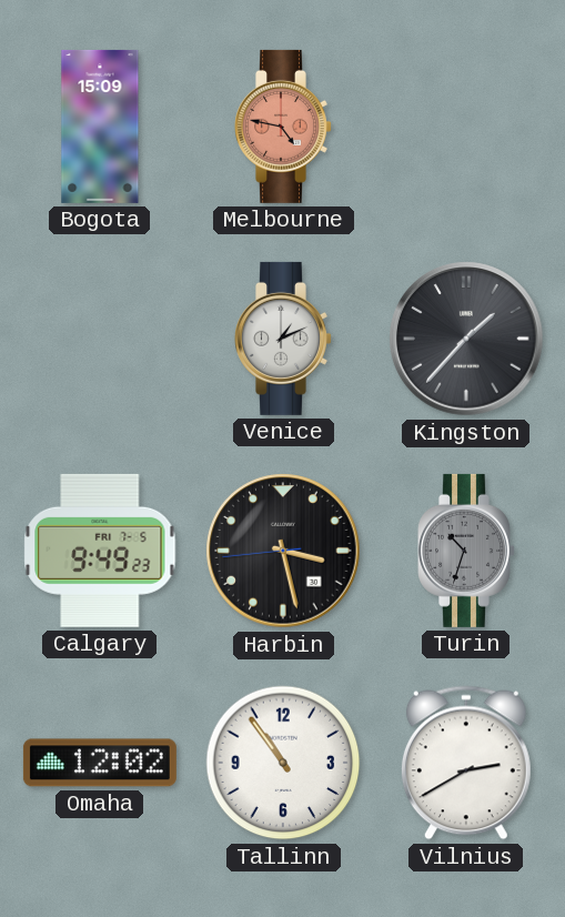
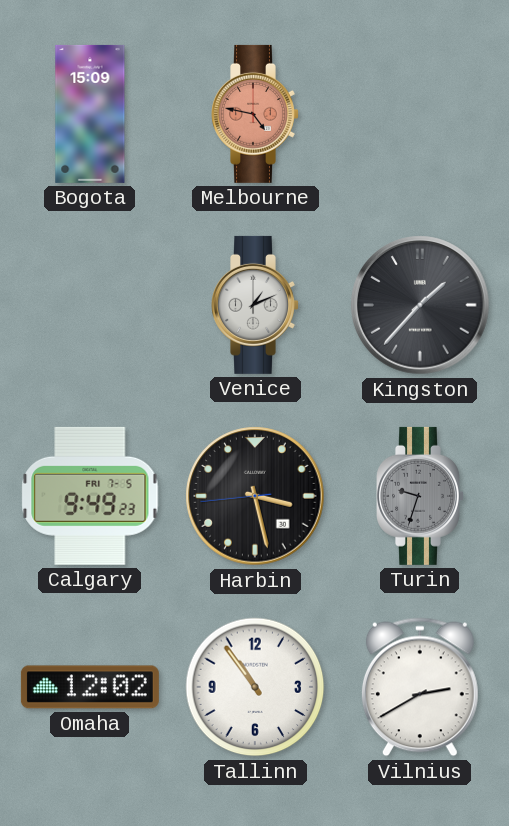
Turin: 10:33 -> 9:33 (421, 496)
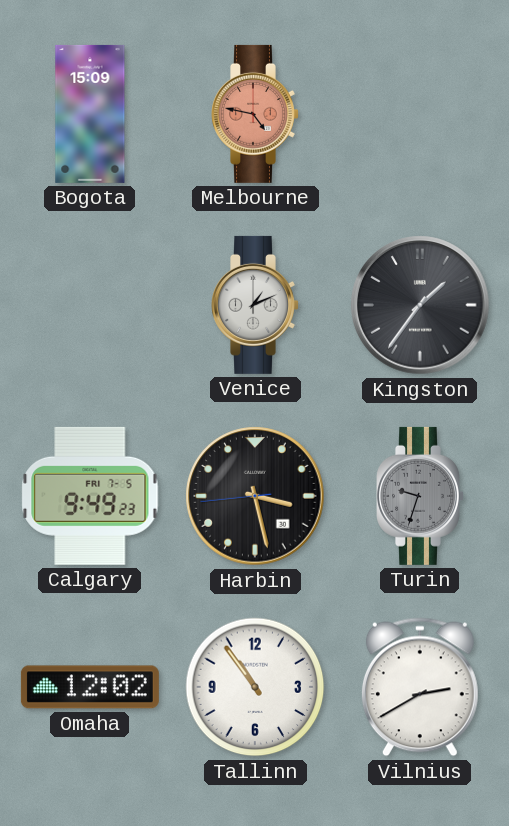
Kingston: 1:37 -> 1:36 (420, 305)
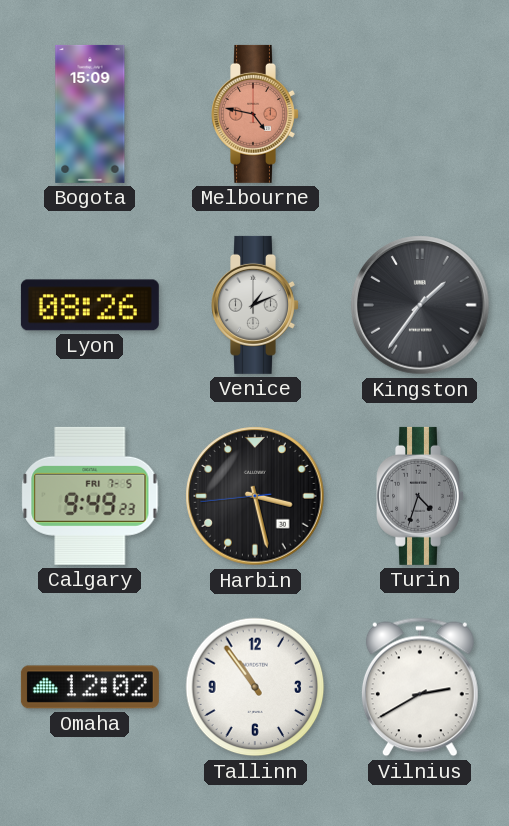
Lyon: none -> 08:26 (90, 305)
Turin: 9:33 -> 4:33 (421, 496)
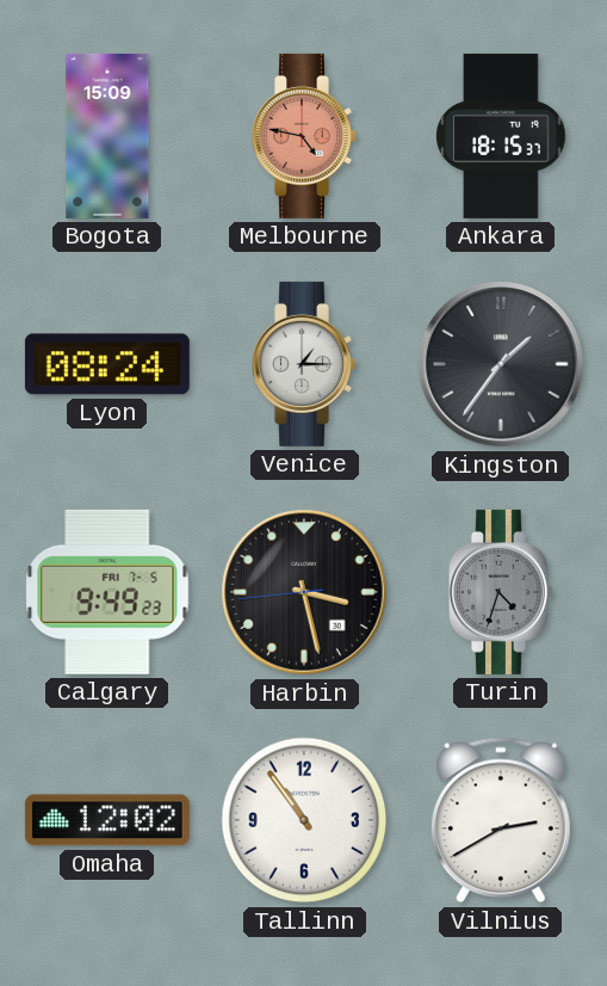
Ankara: none -> 18:15 (501, 136)
Lyon: 08:26 -> 08:24 (107, 364)
Venice: 1:11 -> 1:15 (305, 364)
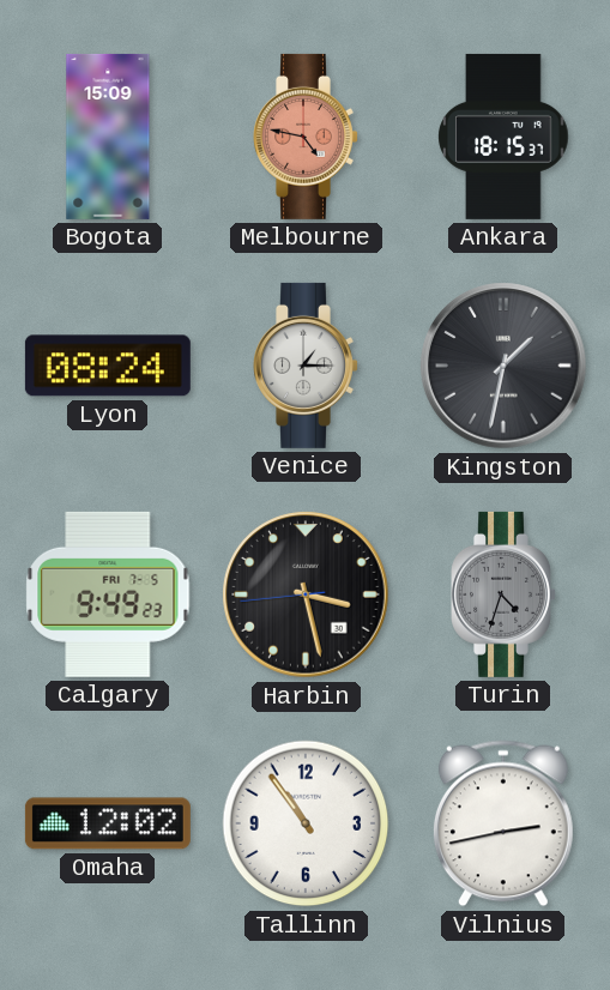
Kingston: 1:36 -> 1:32 (503, 366)
Vilnius: 2:40 -> 2:43 (503, 823)
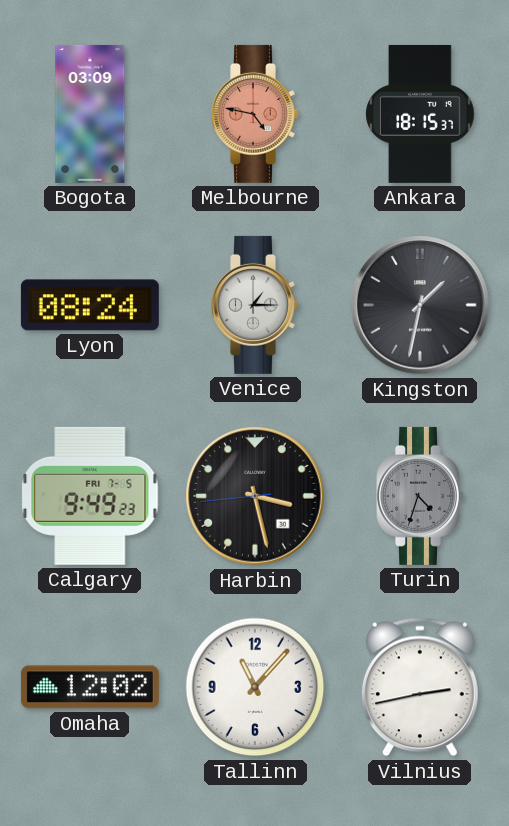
Bogota: 15:09 -> 03:09 (90, 114)
Tallinn: 10:54 -> 11:07 (255, 687)
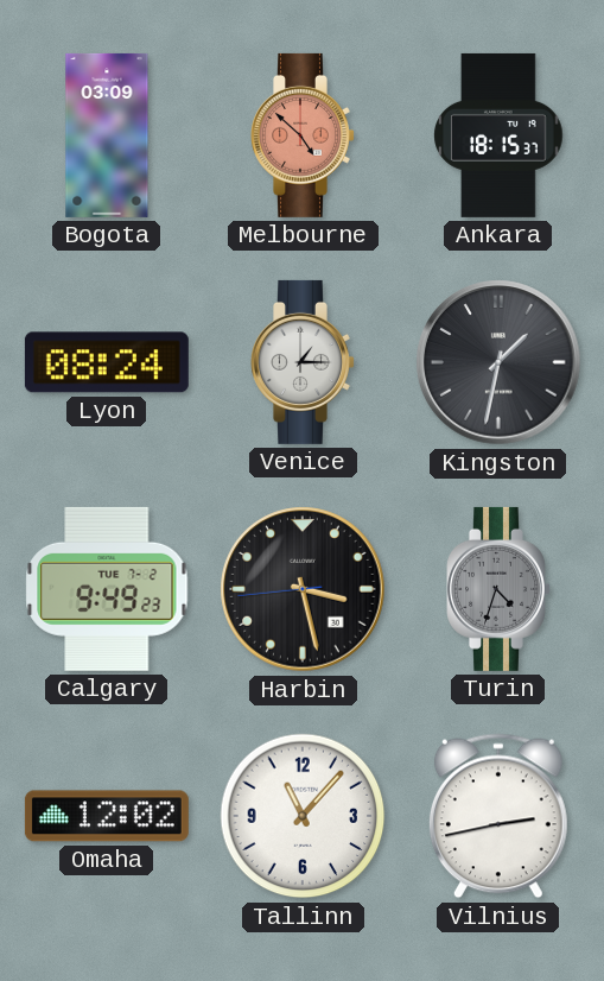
Melbourne: 4:47 -> 4:52 (304, 135)
Calgary date: FRI 7-5 -> TUE 7-2 (107, 589)
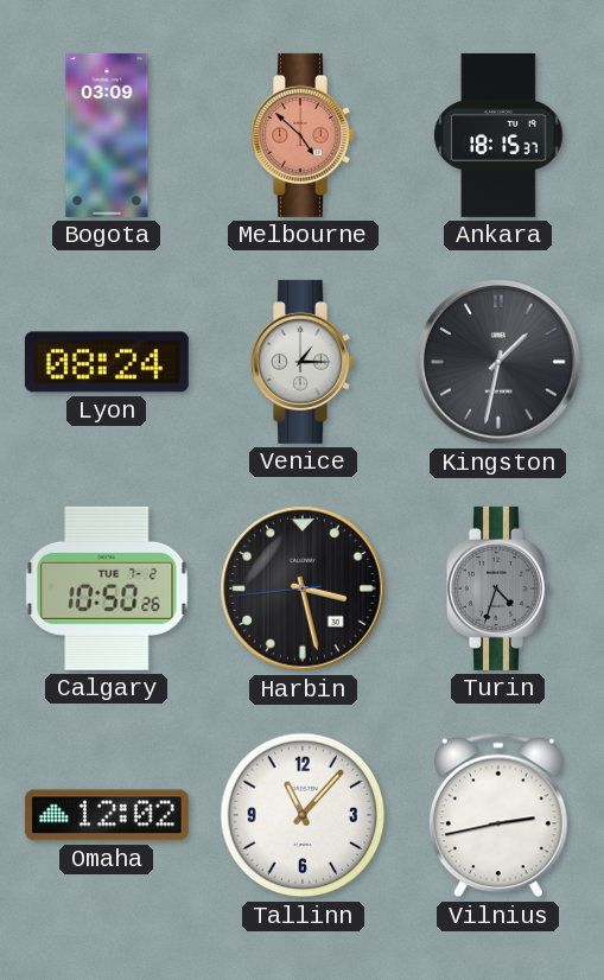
Calgary: 9:49 -> 10:50 (107, 588)
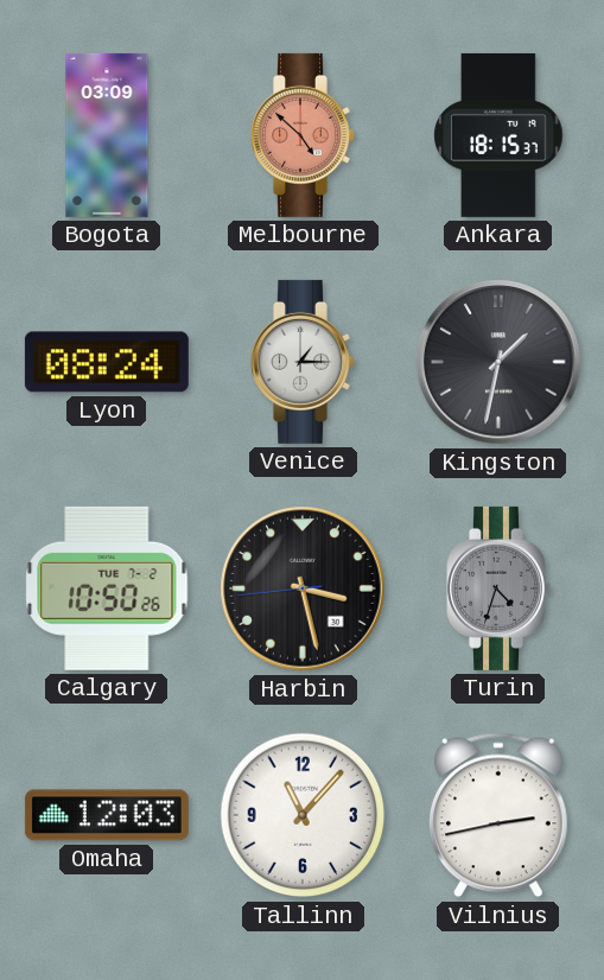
Omaha: 12:02 -> 12:03 (107, 815)
